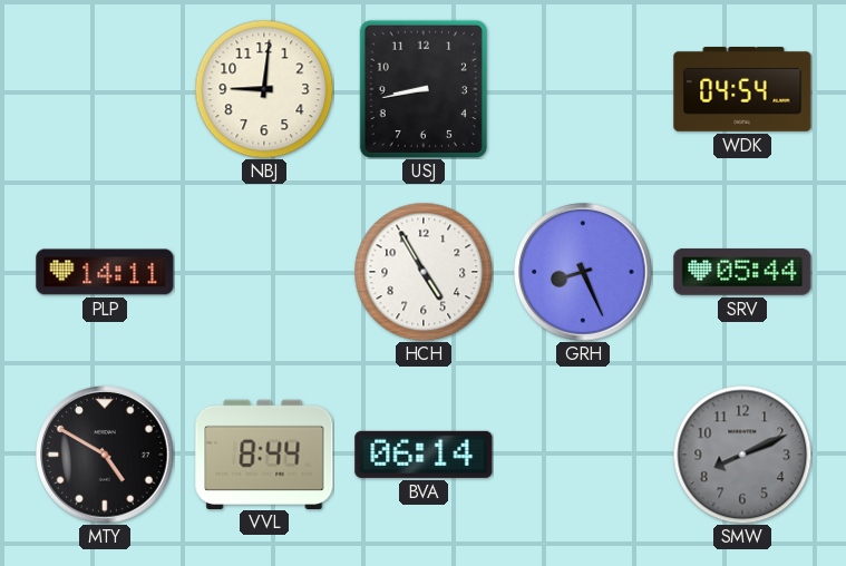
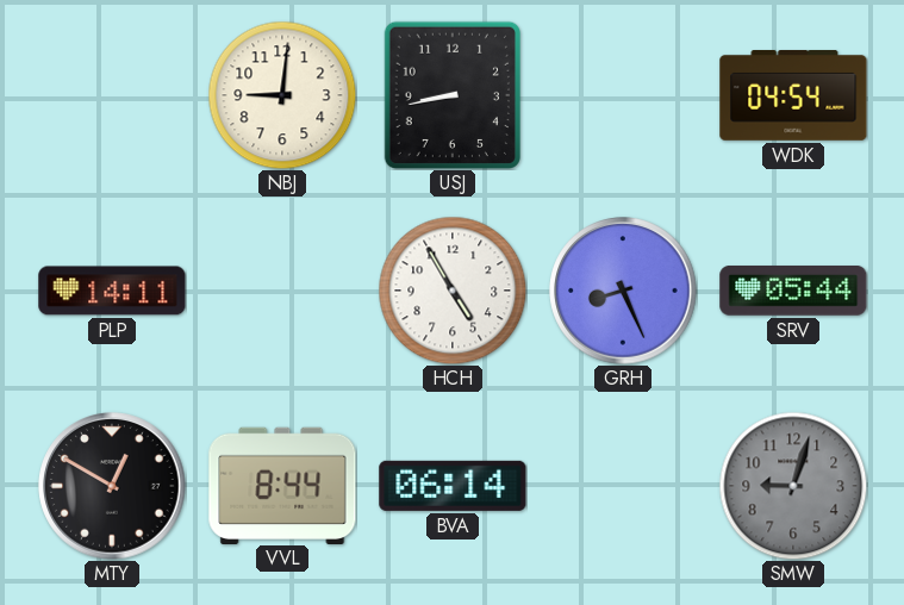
MTY: 4:50 -> 12:50 (112, 486)
SMW: 8:11 -> 9:03 (793, 486)
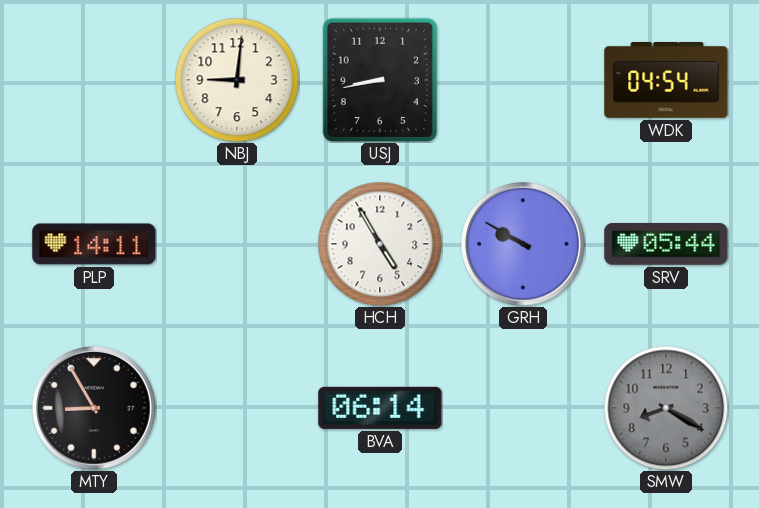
GRH: 8:26 -> 9:50 (523, 244)
MTY: 12:50 -> 8:55 (94, 408)
VVL: 8:44 -> none (282, 485)
SMW: 9:03 -> 8:20 (666, 408)
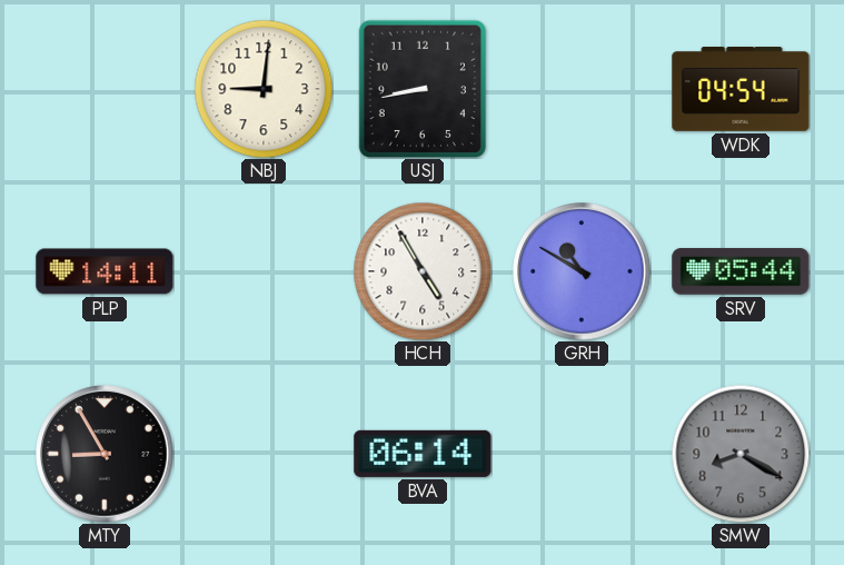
GRH: 9:50 -> 10:50 (582, 271)
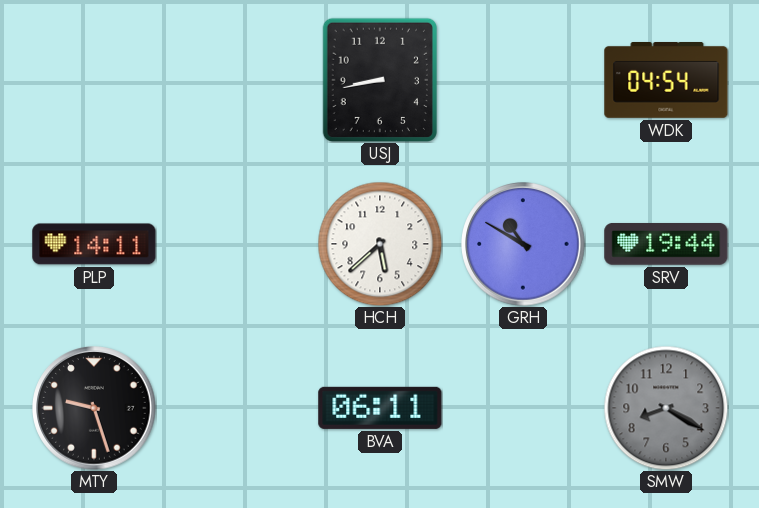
NBJ: 9:01 -> none (264, 89)
HCH: 4:55 -> 5:38 (380, 244)
SRV: 05:44 -> 19:44 (666, 245)
MTY: 8:55 -> 9:27 (94, 408)
BVA: 06:14 -> 06:11 (380, 408)
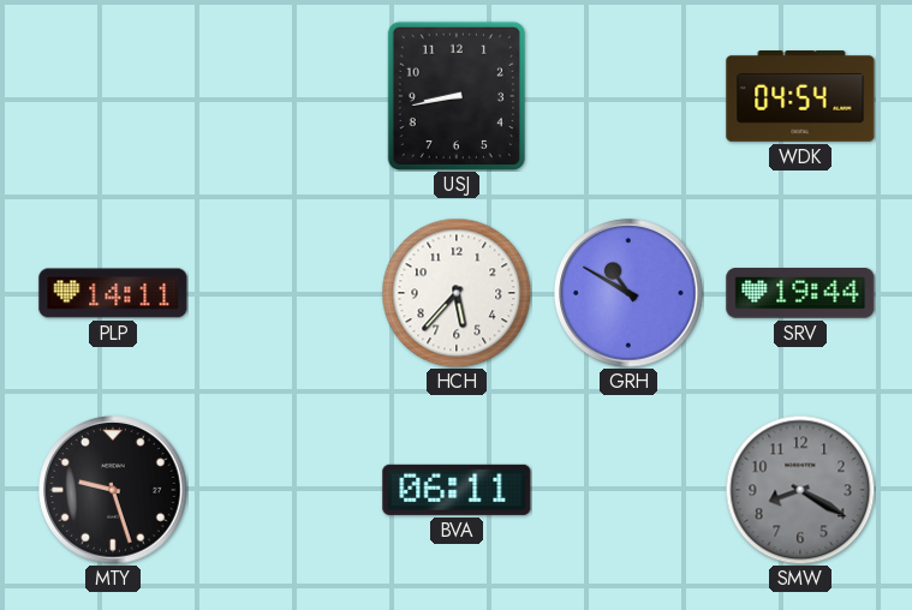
HCH: 5:38 -> 5:37 (457, 293)
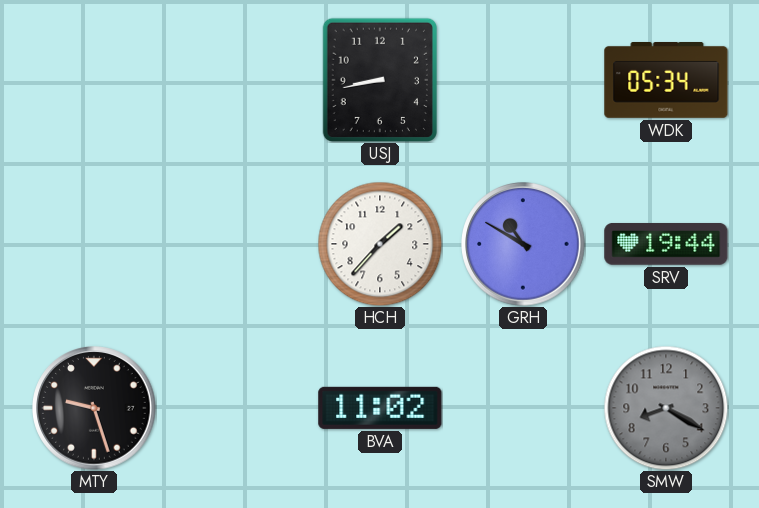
WDK: 04:54 -> 05:34 (666, 81)
PLP: 14:11 -> none (113, 293)
HCH: 5:37 -> 1:37 (380, 244)
BVA: 06:11 -> 11:02 (380, 408)
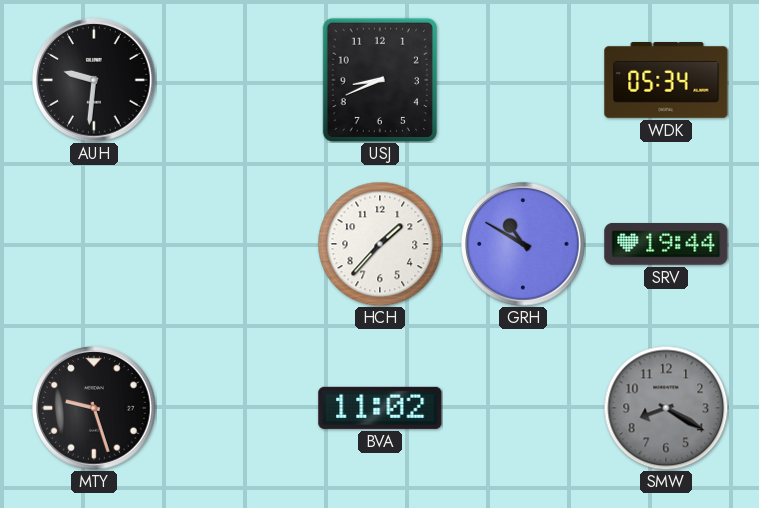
AUH: none -> 9:31 (94, 80)
USJ: 8:43 -> 8:41 (380, 79)
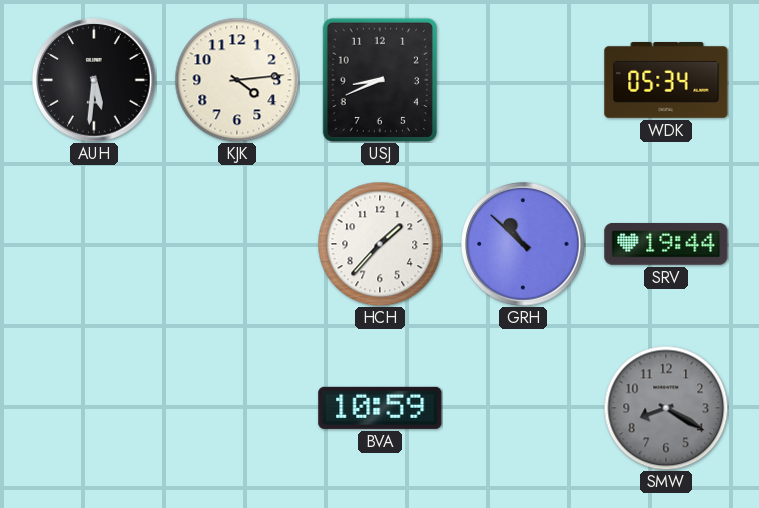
AUH: 9:31 -> 5:31 (94, 80)
KJK: none -> 4:14 (237, 80)
GRH: 10:50 -> 10:52 (523, 244)
MTY: 9:27 -> none (94, 408)
BVA: 11:02 -> 10:59 (380, 408)
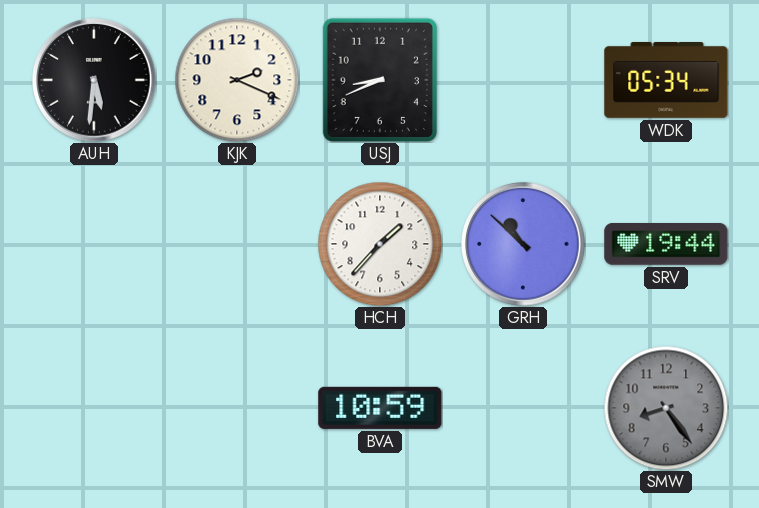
KJK: 4:14 -> 2:19 (237, 80)
SMW: 8:20 -> 8:24 (666, 408)
